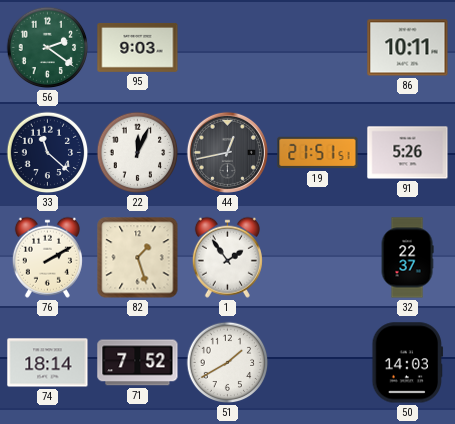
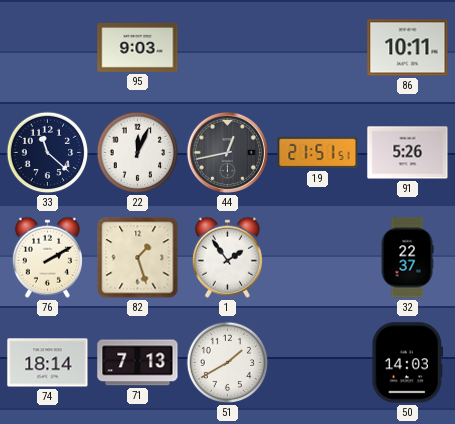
56: 2:21 -> none (48, 48)
71: 7:52 -> 7:13 (138, 363)
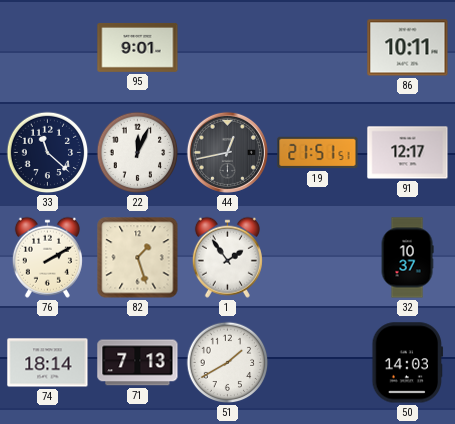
95: 9:03 -> 9:01 (138, 47)
91: 5:26 -> 12:17 (408, 153)
32: 22:37 -> 10:37 (407, 258)
